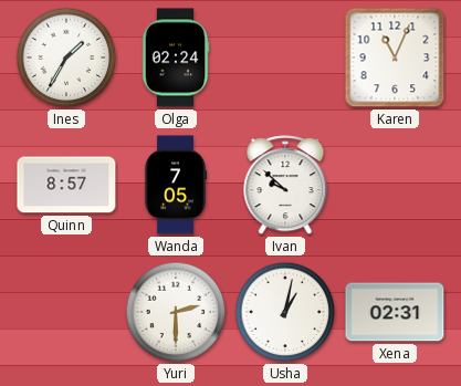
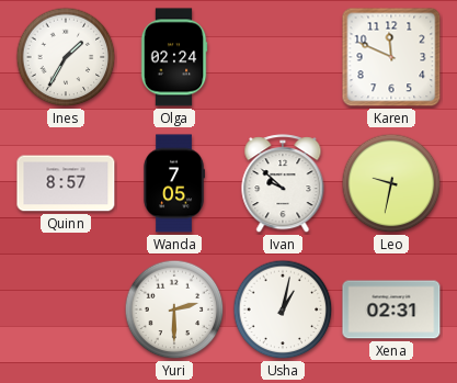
Karen: 11:04 -> 11:49 (391, 57)
Leo: none -> 9:32 (391, 183)
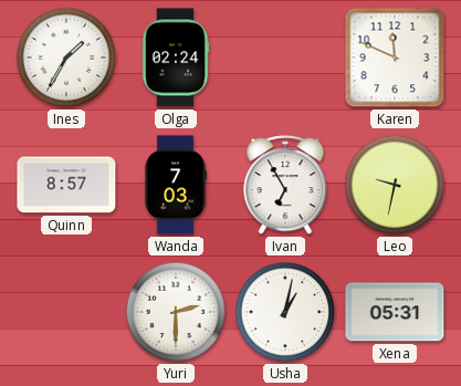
Wanda: 7:05 -> 7:03 (176, 185)
Ivan: 9:52 -> 6:55 (285, 186)
Xena: 02:31 -> 05:31 (395, 312)
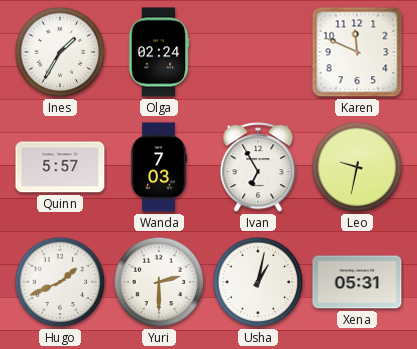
Quinn: 8:57 -> 5:57 (60, 167)
Hugo: none -> 1:41 (60, 282)
